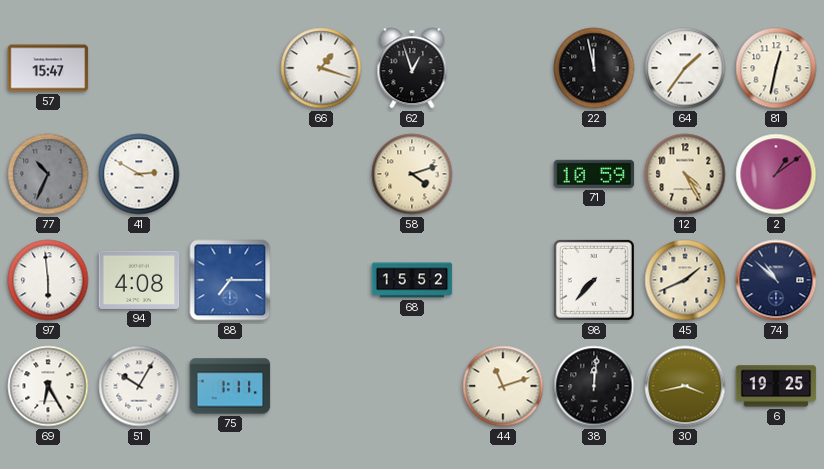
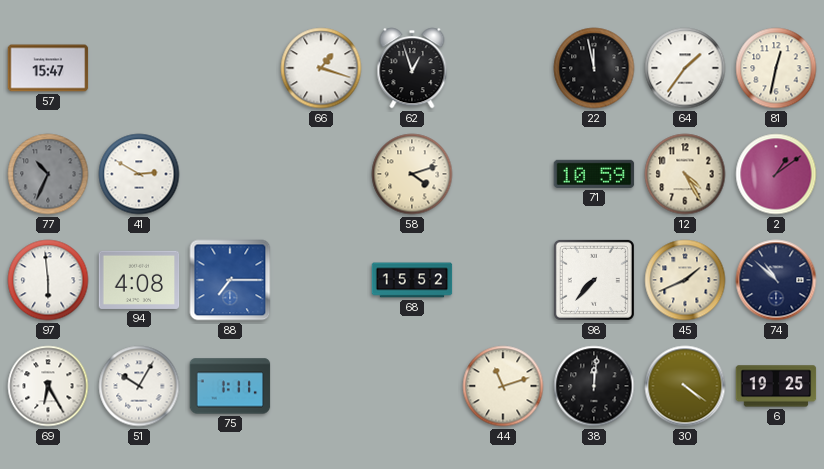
30: 3:43 -> 4:21 (685, 386)
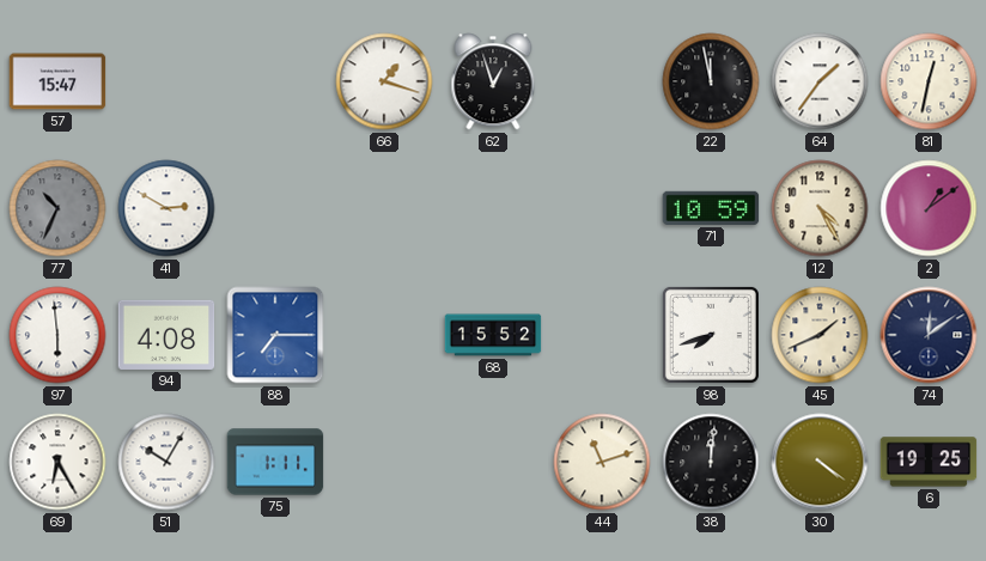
58: 4:12 -> none (412, 174)
98: 7:37 -> 7:42 (711, 335)
74: 10:52 -> 12:09 (929, 335)
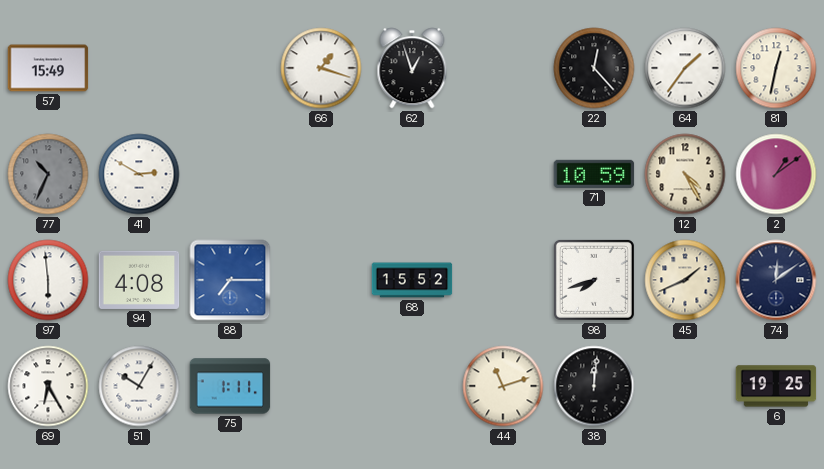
57: 15:47 -> 15:49 (48, 68)
22: 11:58 -> 12:23 (594, 68)
30: 4:21 -> none (820, 462)
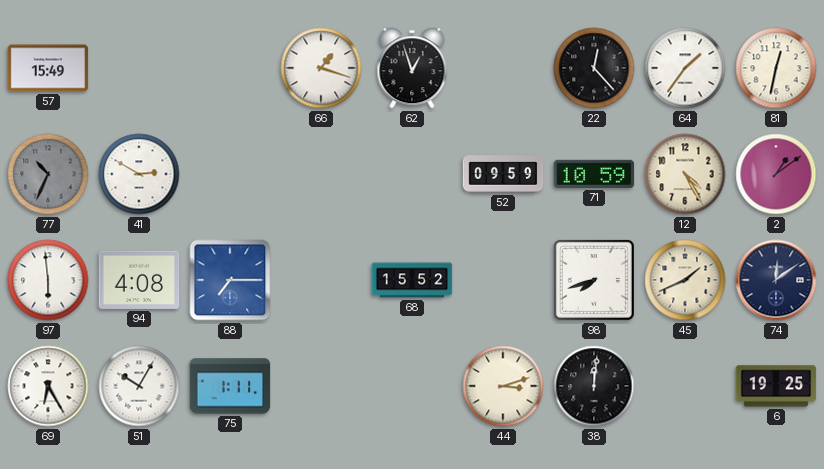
52: none -> 09:59 (503, 174)
44: 11:12 -> 3:12 (503, 386)
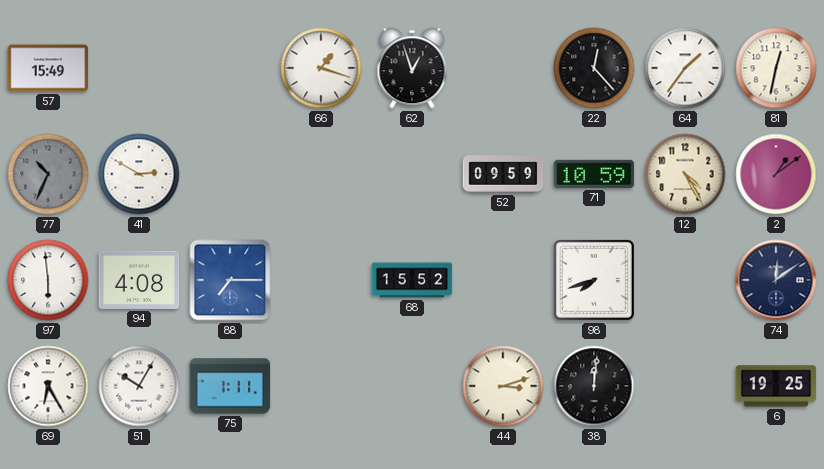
45: 1:41 -> none (685, 280)
